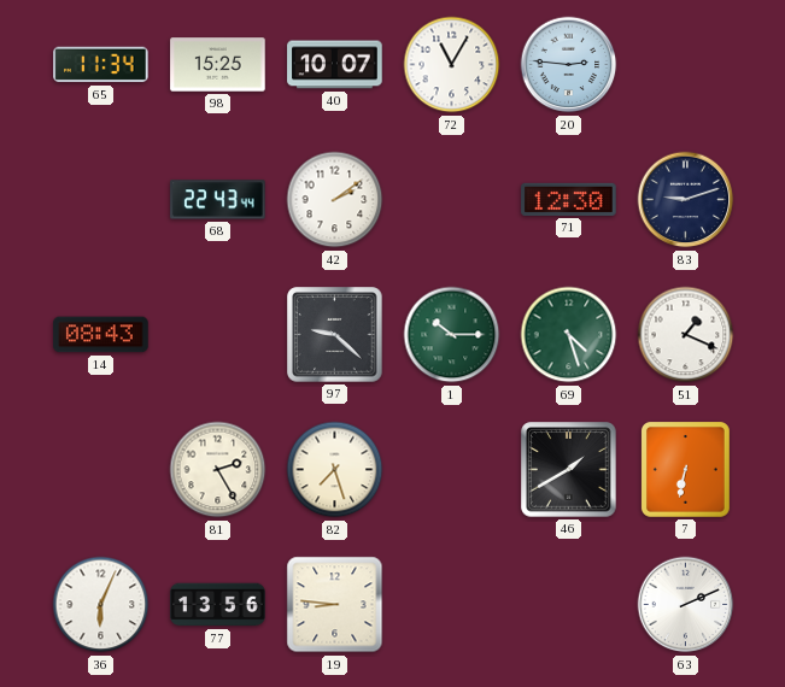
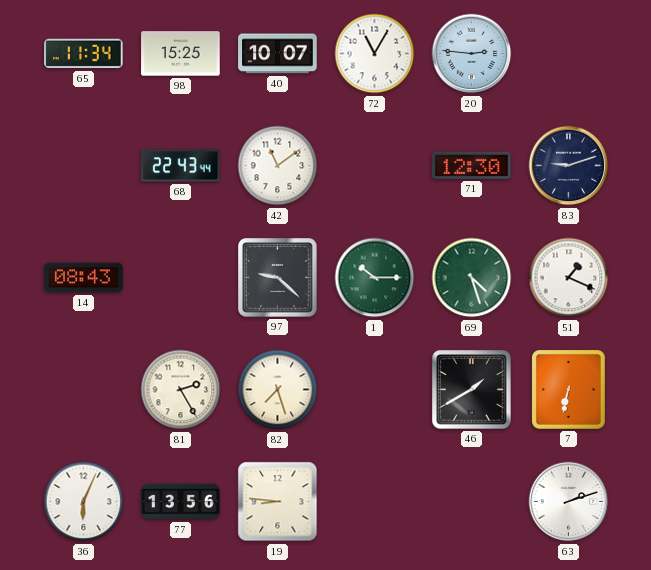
42: 2:09 -> 11:09 (278, 166)
63: 2:11 -> 2:12 (569, 502)
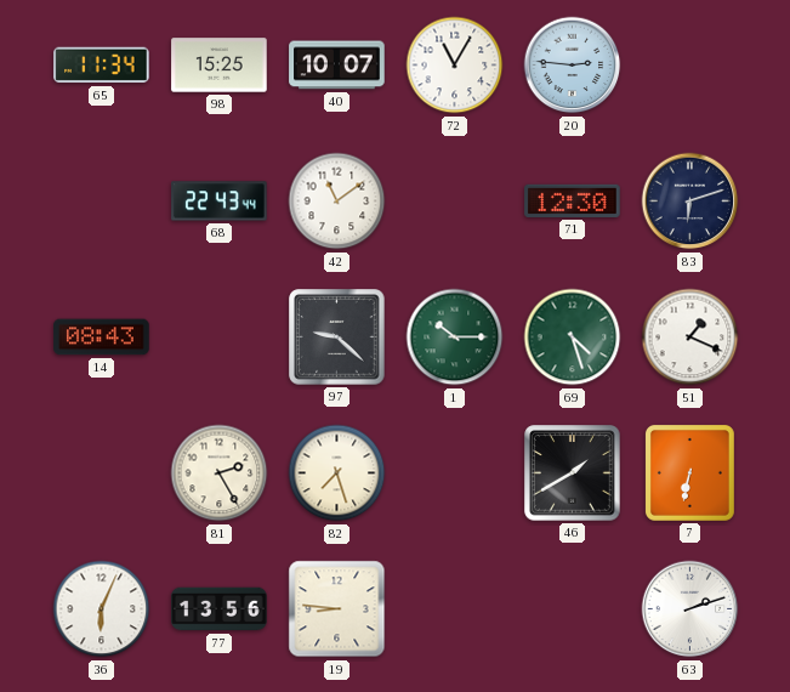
83: 9:12 -> 6:12 (690, 202)
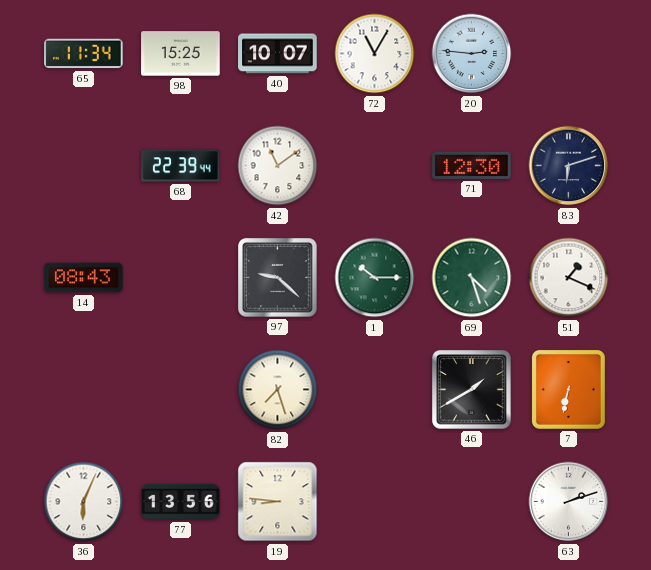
68: 22:43 -> 22:39 (181, 166)
81: 2:25 -> none (220, 473)
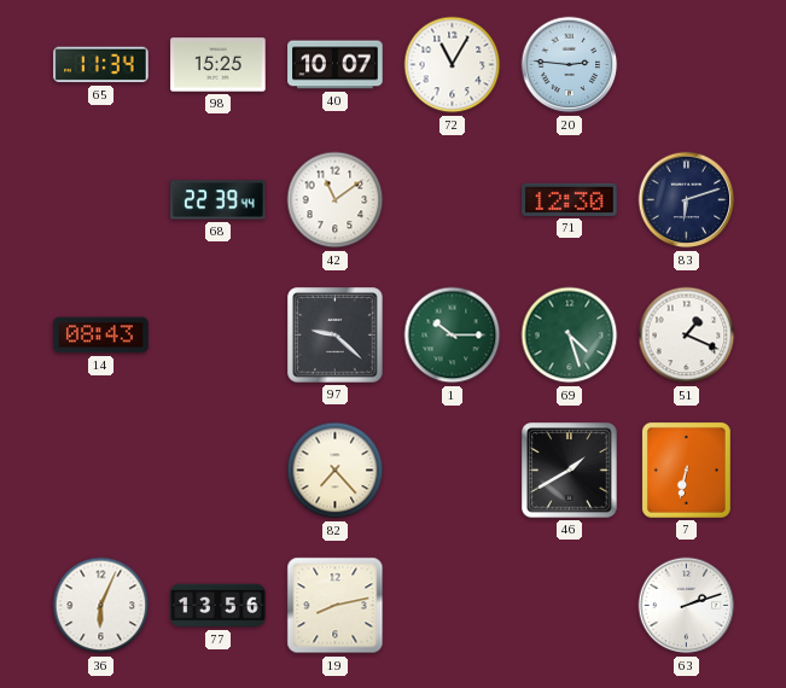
82: 7:27 -> 7:23 (336, 471)
19: 8:46 -> 8:13 (336, 606)
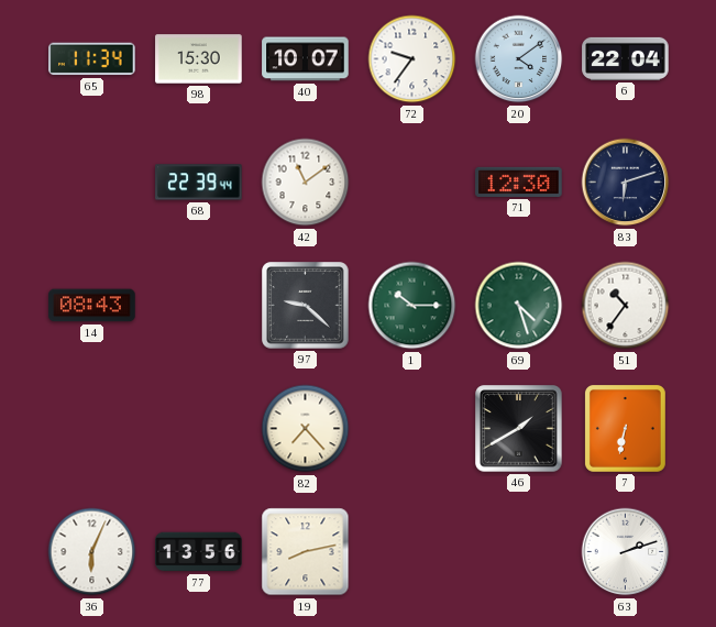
98: 15:25 -> 15:30 (199, 59)
72: 11:05 -> 9:36 (412, 59)
20: 2:46 -> 4:09 (519, 59)
6: none -> 22:04 (626, 58)
51: 1:19 -> 10:36 (626, 306)
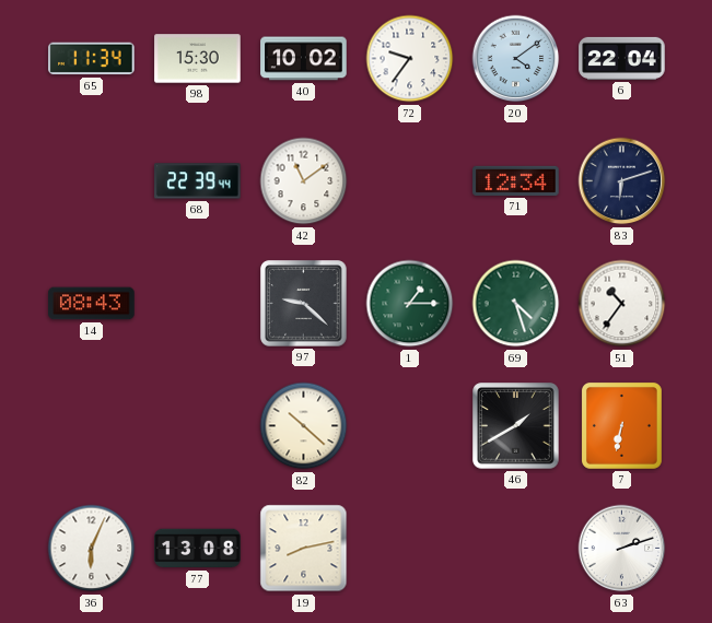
40: 10:07 -> 10:02 (304, 59)
71: 12:30 -> 12:34 (516, 180)
1: 10:15 -> 1:15 (410, 304)
82: 7:23 -> 10:22 (304, 426)
77: 13:56 -> 13:08 (198, 549)
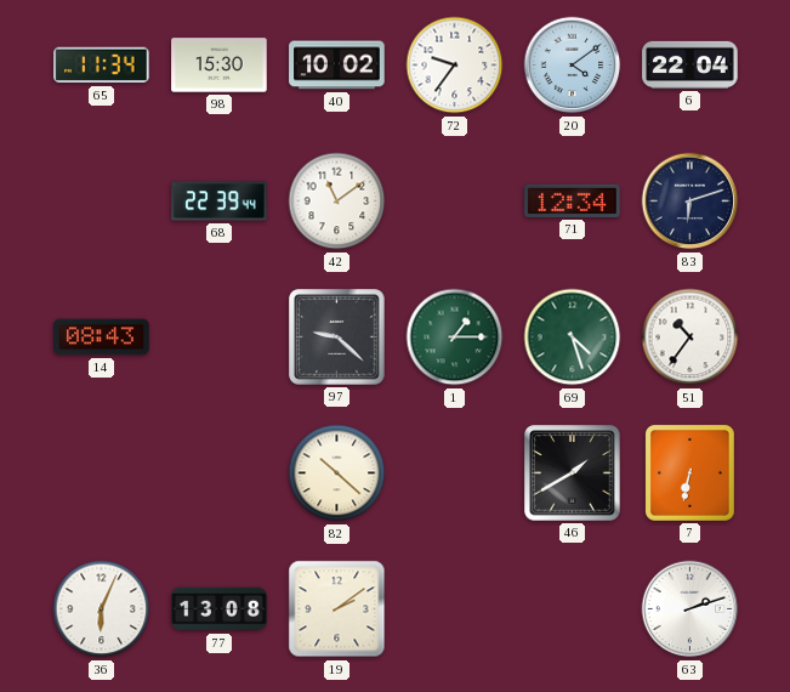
19: 8:13 -> 2:09 (337, 609)
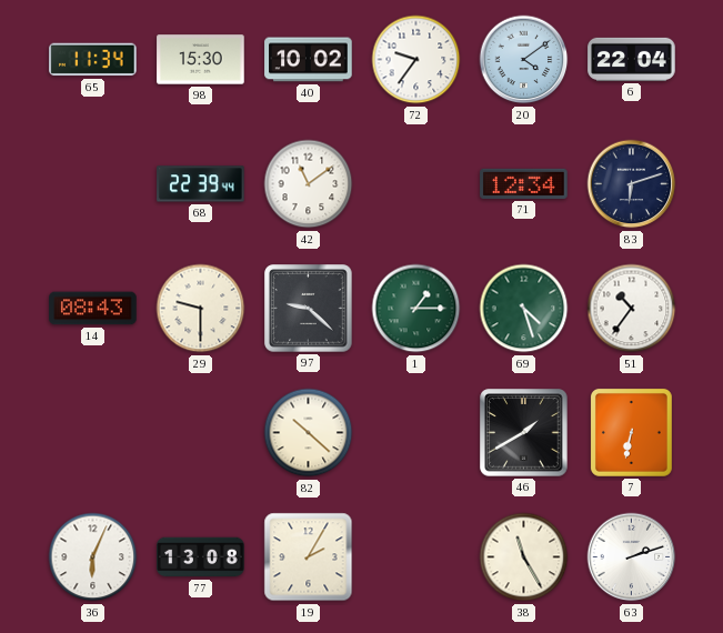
29: none -> 9:30 (201, 309)
19: 2:09 -> 2:05 (309, 557)
38: none -> 11:25 (524, 557)
